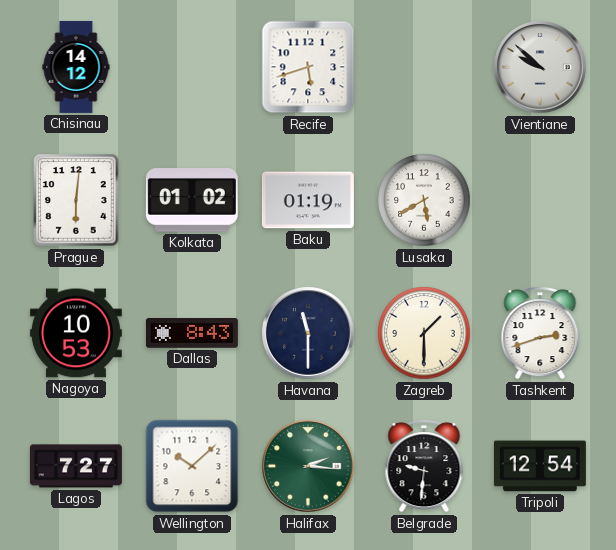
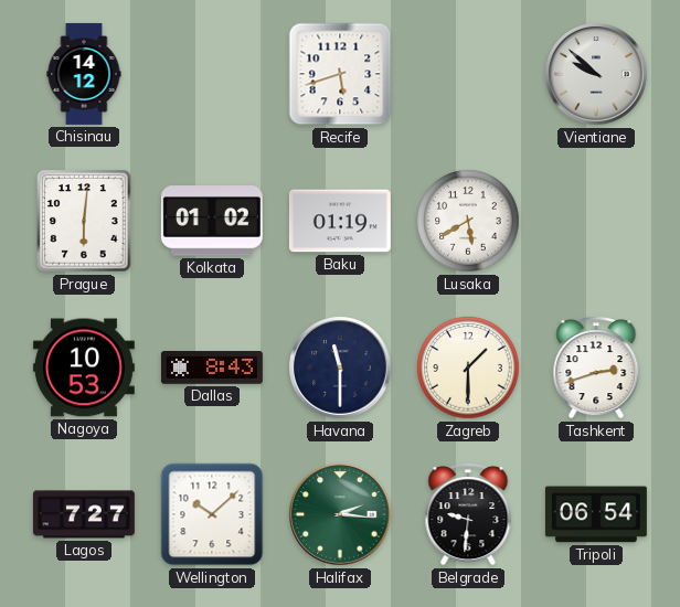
Tripoli: 12:54 -> 06:54 (596, 514)
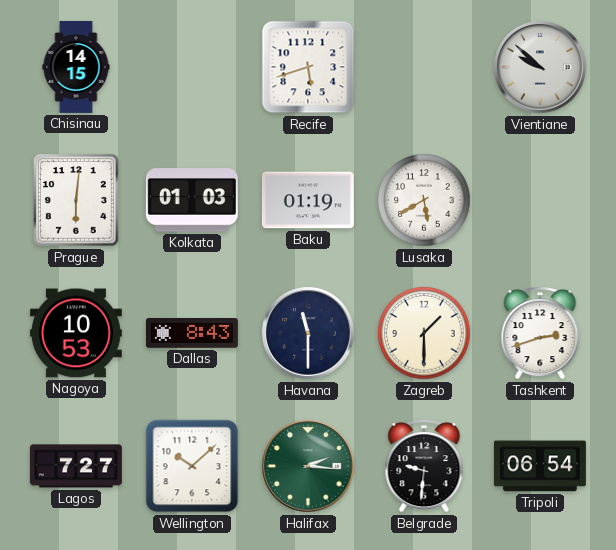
Chisinau: 14:12 -> 14:15 (76, 67)
Kolkata: 01:02 -> 01:03 (192, 200)
